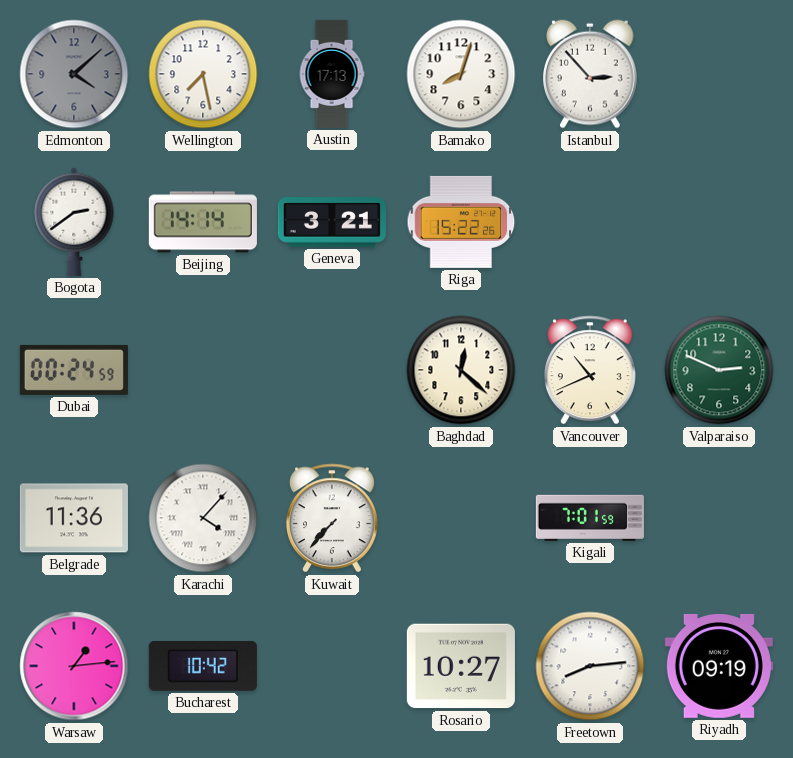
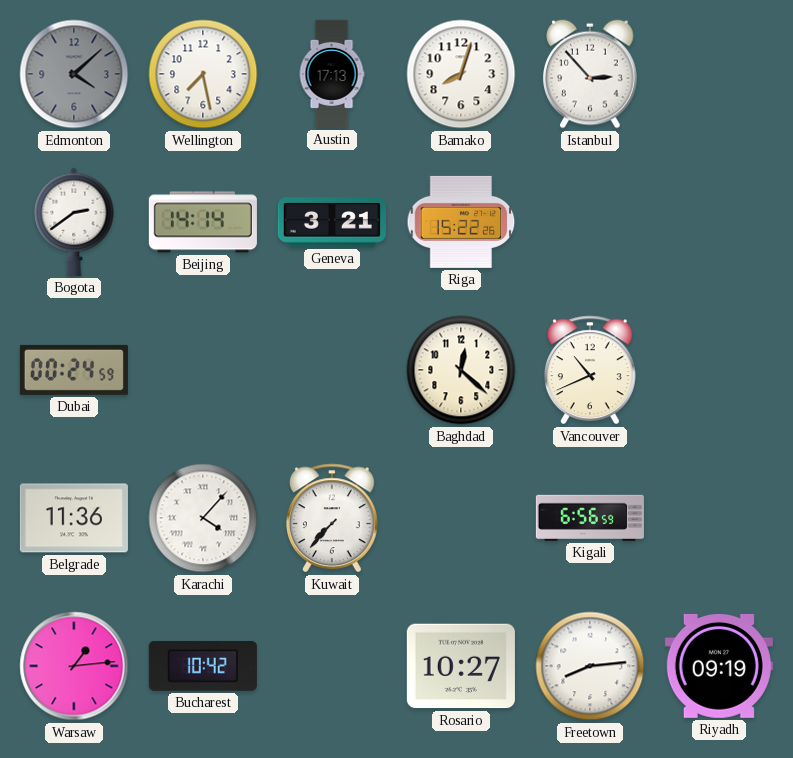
Valparaiso: 2:49 -> none (719, 370)
Kigali: 7:01 -> 6:56 (590, 518)
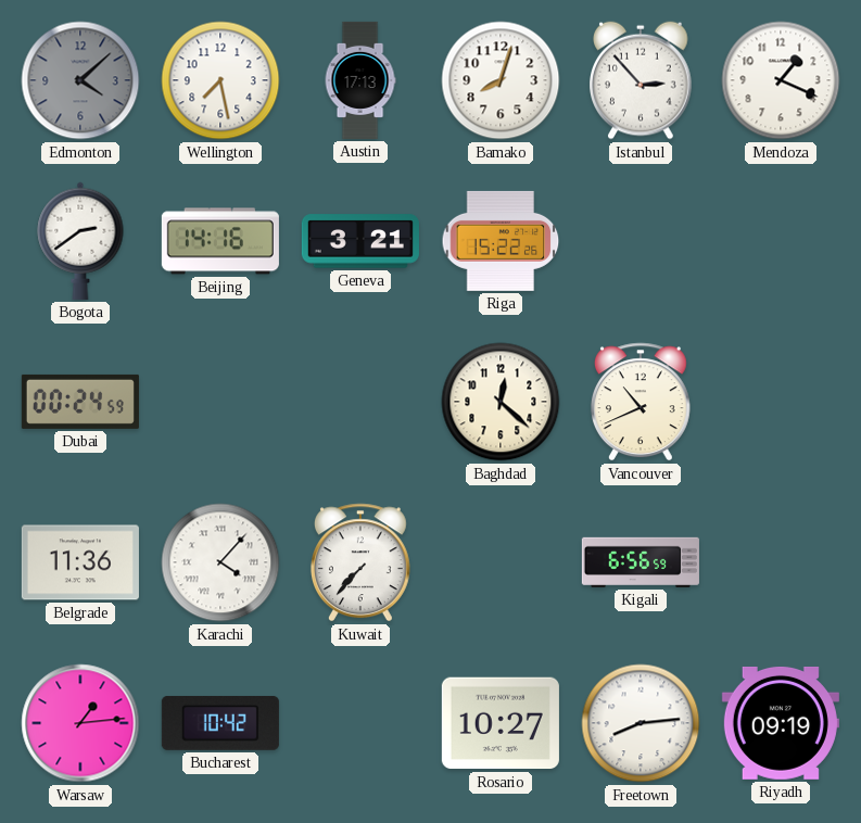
Mendoza: none -> 1:19 (781, 80)
Beijing: 14:14 -> 14:16 (220, 241)
